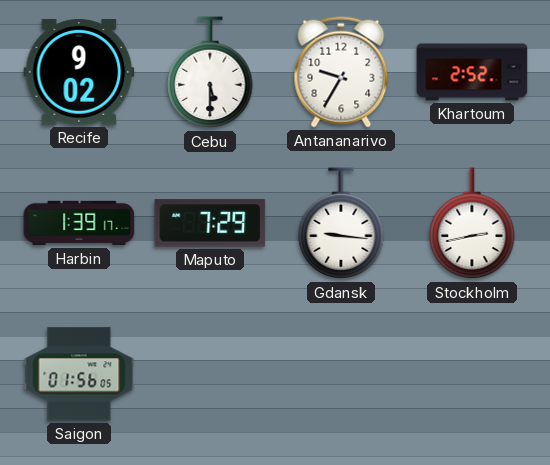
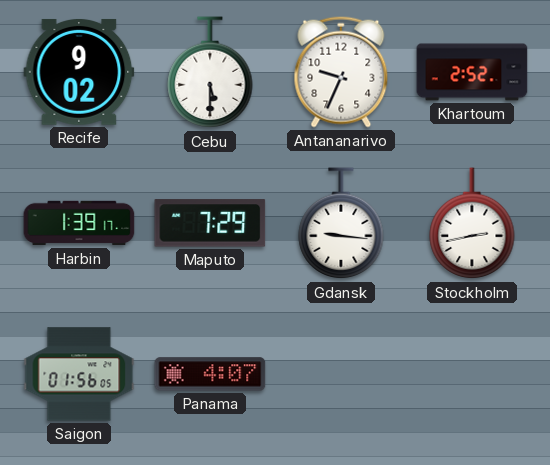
Antananarivo: 9:35 -> 9:34 (341, 72)
Panama: none -> 4:07 (210, 374)
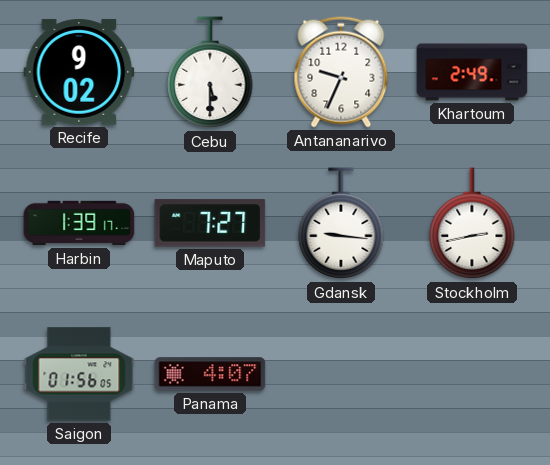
Khartoum: 2:52 -> 2:49 (472, 72)
Maputo: 7:29 -> 7:27 (210, 223)
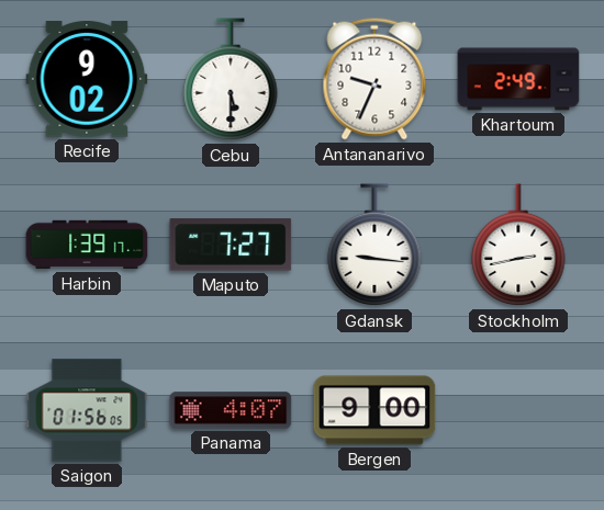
Bergen: none -> 9:00 (374, 410)
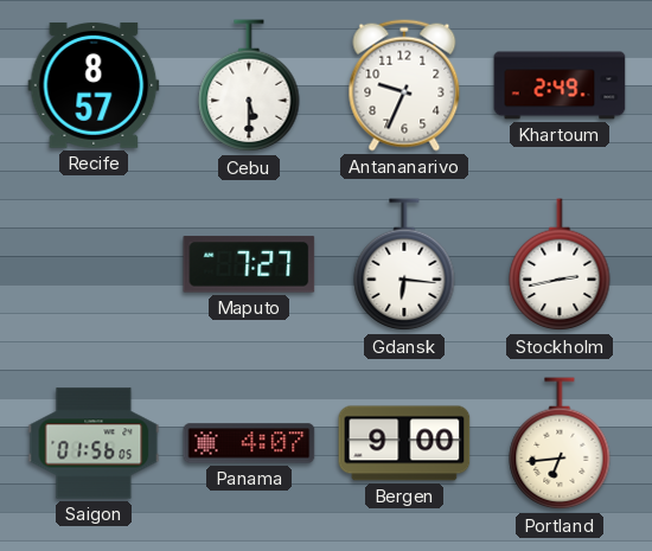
Recife: 9:02 -> 8:57 (94, 85)
Harbin: 1:39 -> none (87, 245)
Gdansk: 9:16 -> 6:16 (404, 265)
Portland: none -> 6:44 (560, 444)
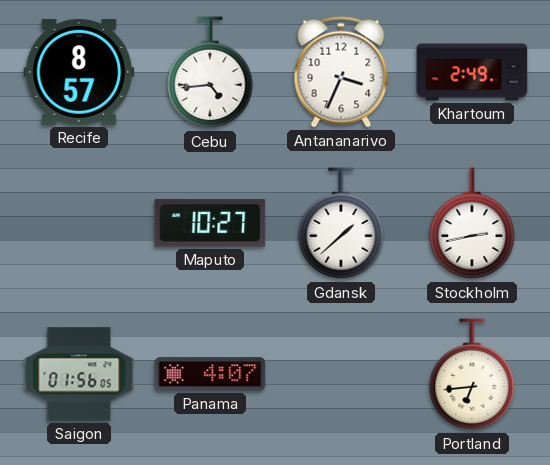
Cebu: 5:30 -> 4:44 (210, 73)
Antananarivo: 9:34 -> 3:34 (341, 72)
Maputo: 7:27 -> 10:27 (210, 223)
Gdansk: 6:16 -> 1:38 (341, 224)
Bergen: 9:00 -> none (404, 443)
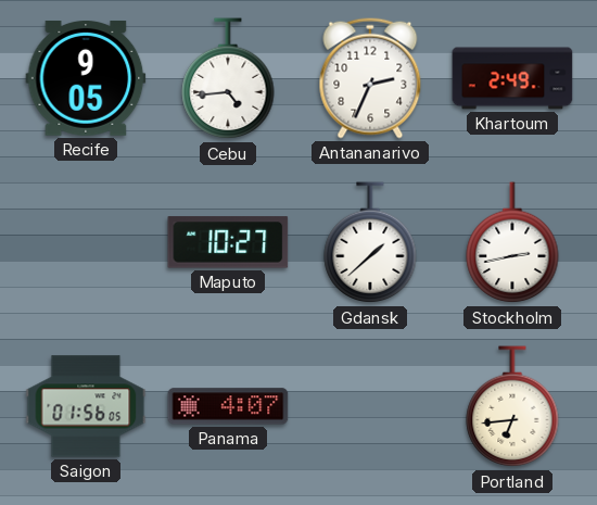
Recife: 8:57 -> 9:05 (86, 78)
Antananarivo: 3:34 -> 2:34 (370, 78)
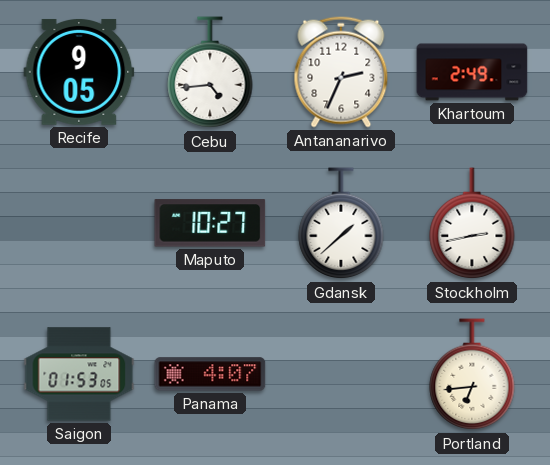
Saigon: 01:56 -> 01:53 (79, 374)
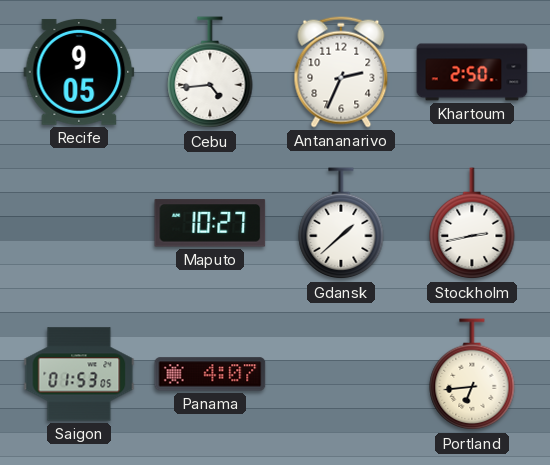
Khartoum: 2:49 -> 2:50 (472, 72)
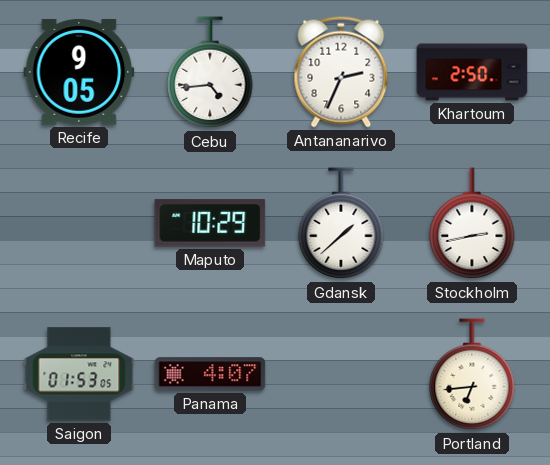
Maputo: 10:27 -> 10:29 (210, 223)
